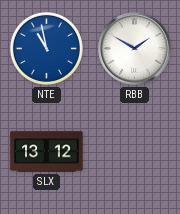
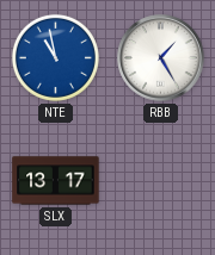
RBB: 1:50 -> 1:25 (161, 58)
SLX: 13:12 -> 13:17 (56, 181)
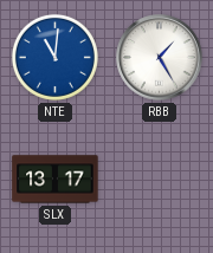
NTE: 10:58 -> 11:01 (54, 57)
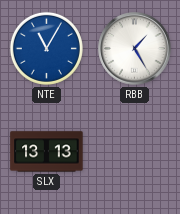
NTE: 11:01 -> 11:05 (46, 48)
SLX: 13:17 -> 13:13 (47, 152)
